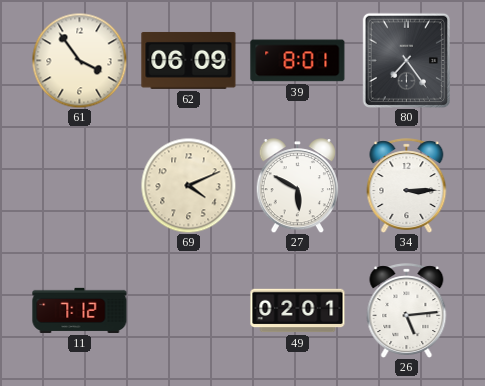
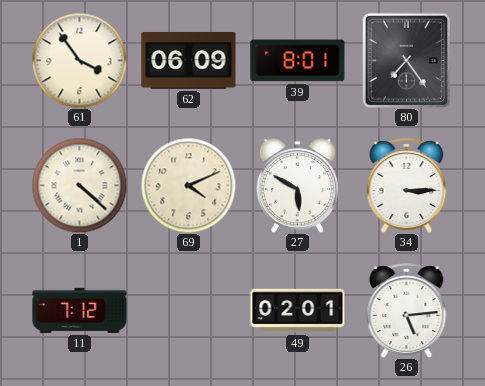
1: none -> 4:22 (79, 185)
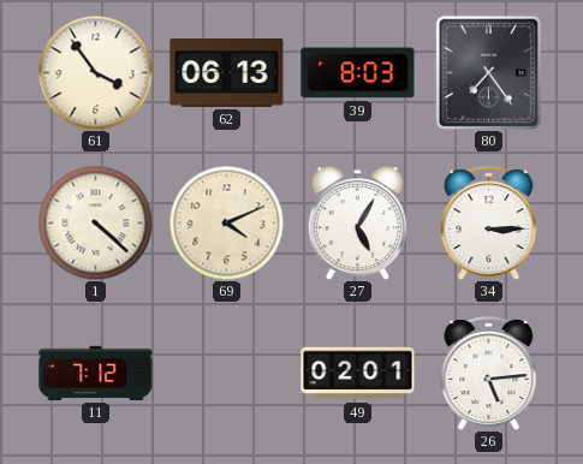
62: 06:09 -> 06:13 (227, 72)
39: 8:01 -> 8:03 (358, 73)
27: 5:50 -> 5:05 (357, 224)
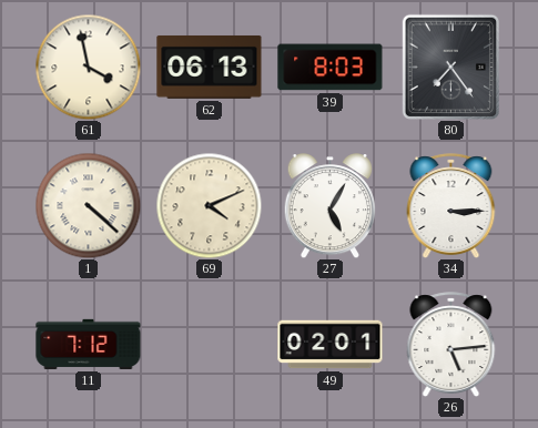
61: 3:54 -> 3:58 (88, 67)
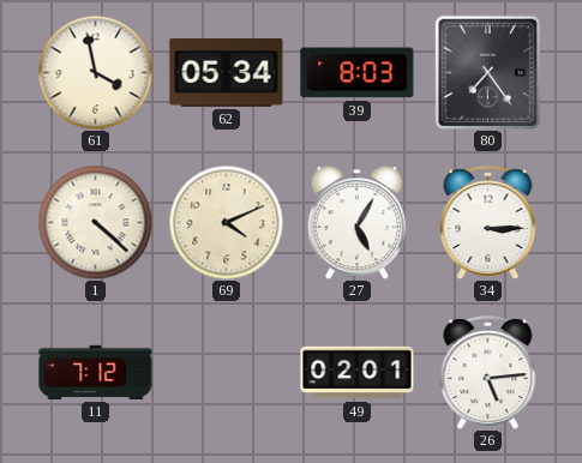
62: 06:13 -> 05:34 (227, 72)
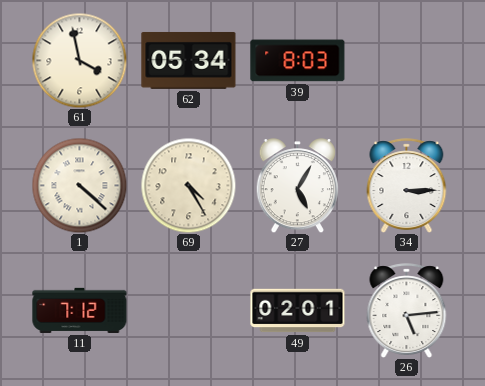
80: 7:24 -> none (487, 72)
69: 4:11 -> 4:25 (188, 185)
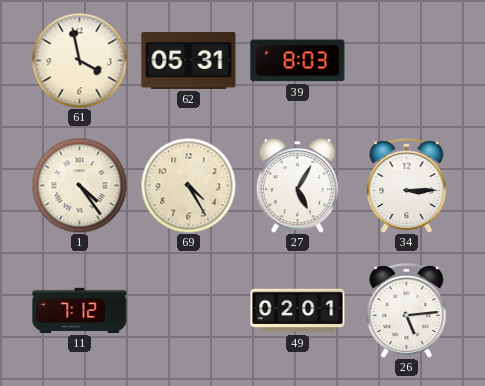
62: 05:34 -> 05:31 (189, 60)
1: 4:22 -> 4:24 (79, 185)
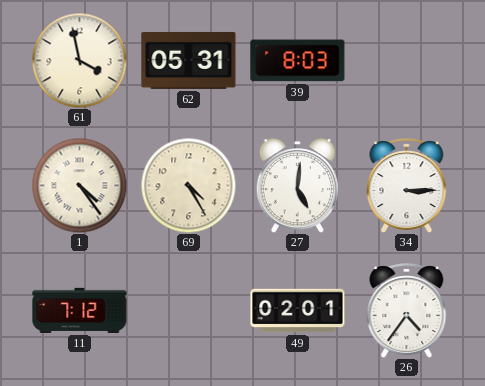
27: 5:05 -> 5:01 (297, 186)
26: 5:14 -> 4:36 (407, 310)
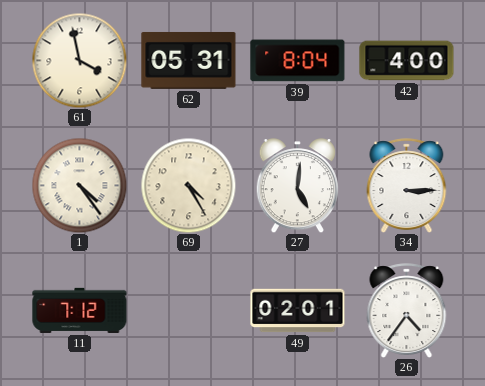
39: 8:03 -> 8:04 (298, 61)
42: none -> 4:00 (407, 61)
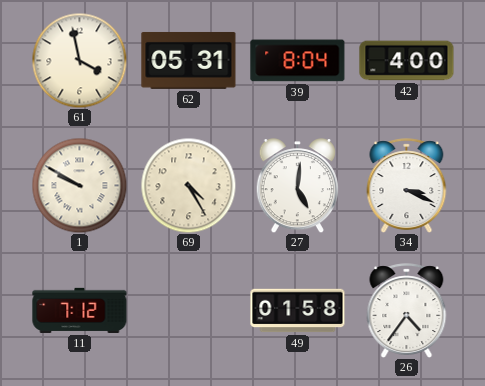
1: 4:24 -> 9:50 (79, 185)
34: 3:15 -> 3:19 (407, 185)
49: 02:01 -> 01:58 (298, 311)
